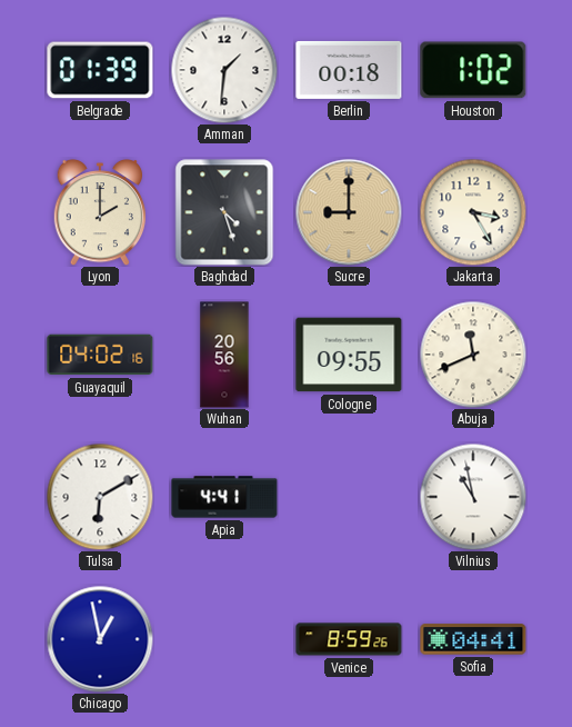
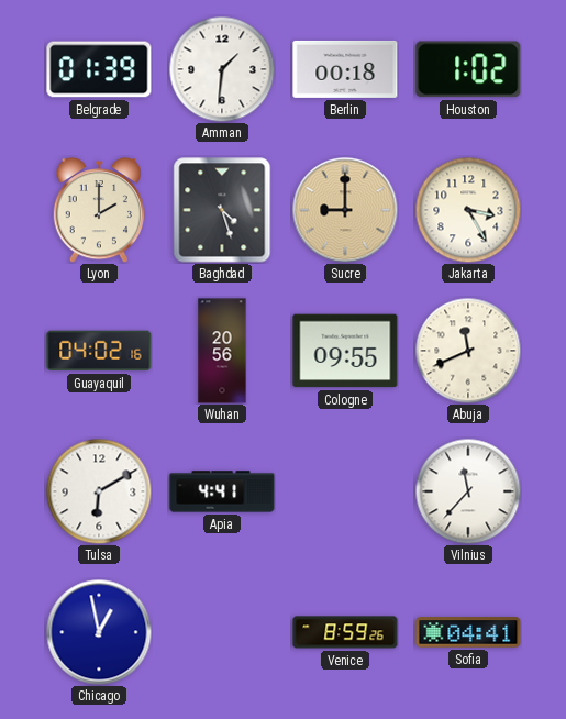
Vilnius: 10:58 -> 11:37 (468, 491)
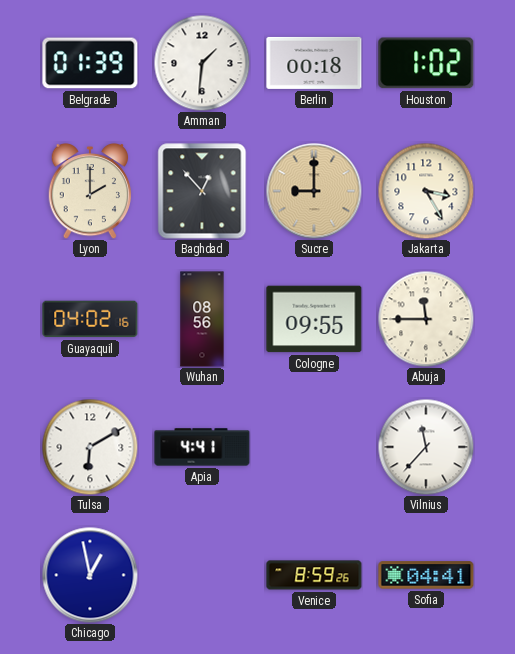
Baghdad: 4:27 -> 12:53 (202, 191)
Wuhan: 20:56 -> 08:56 (202, 319)
Abuja: 11:41 -> 11:45 (426, 319)
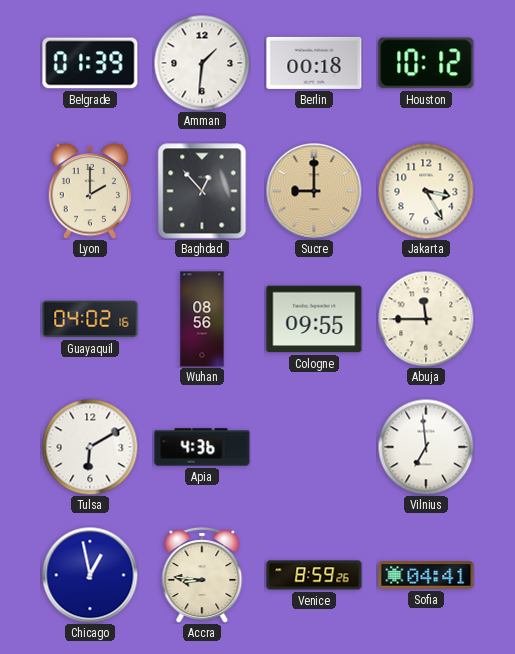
Houston: 1:02 -> 10:12 (426, 63)
Apia: 4:41 -> 4:36 (202, 447)
Vilnius: 11:37 -> 6:59 (426, 447)
Accra: none -> 8:46 (202, 576)
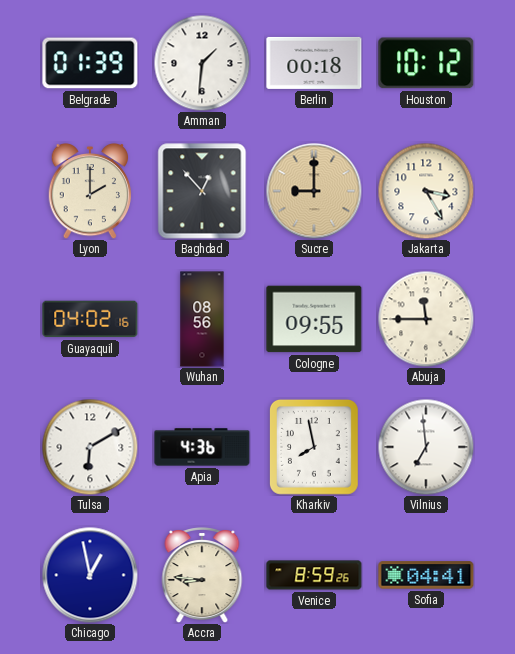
Kharkiv: none -> 7:58 (314, 447)
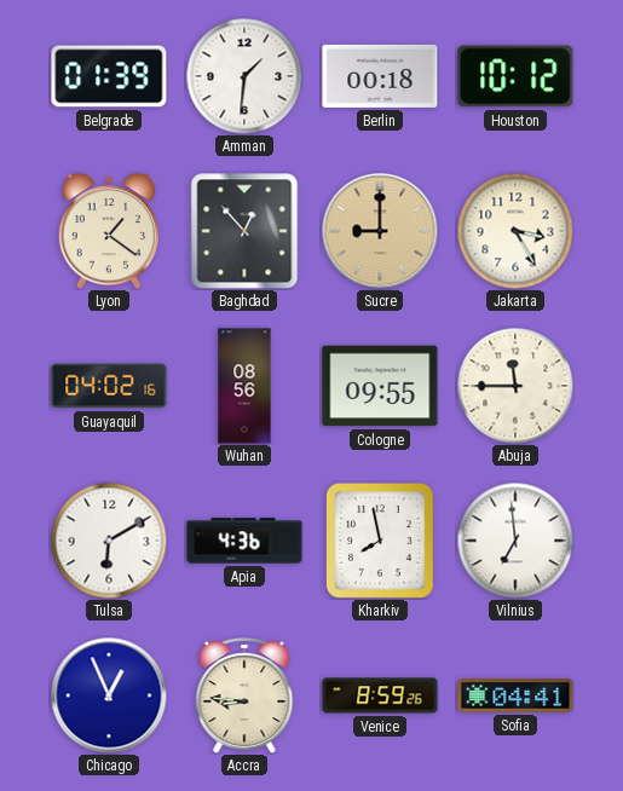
Lyon: 2:00 -> 1:21 (109, 231)
Chicago: 12:58 -> 12:56 (109, 695)
